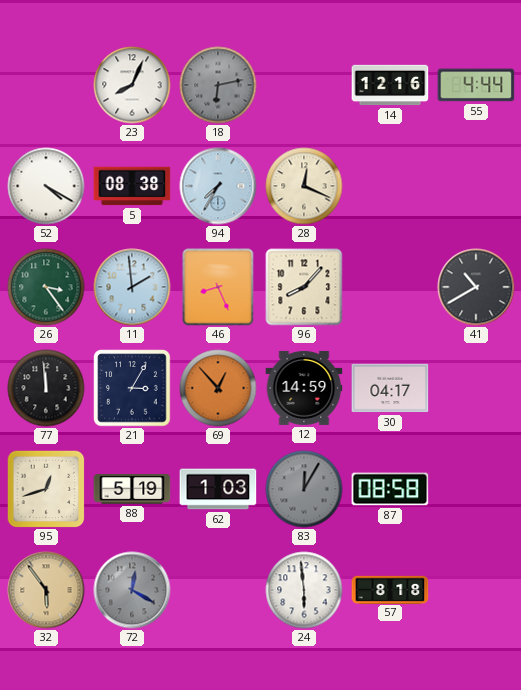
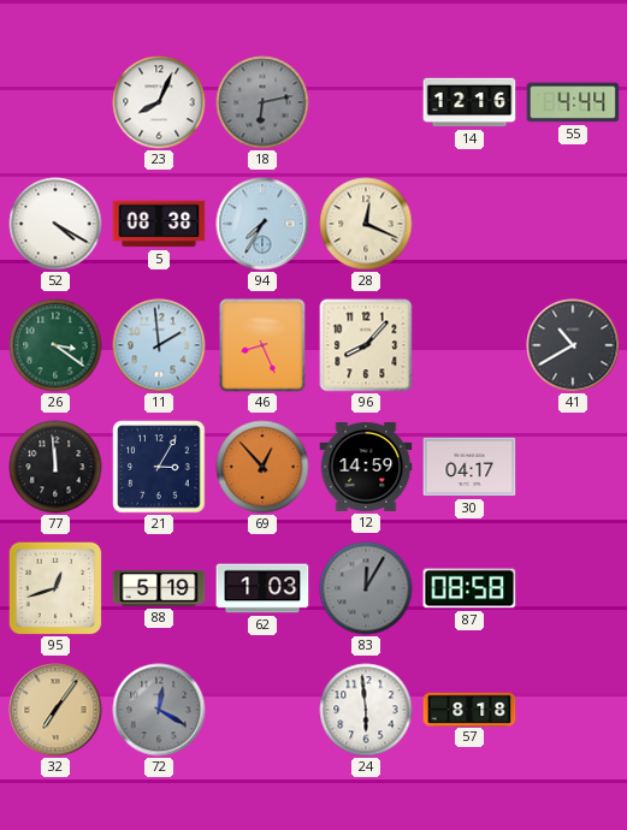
26: 3:24 -> 3:21 (55, 345)
32: 5:54 -> 7:06 (55, 710)
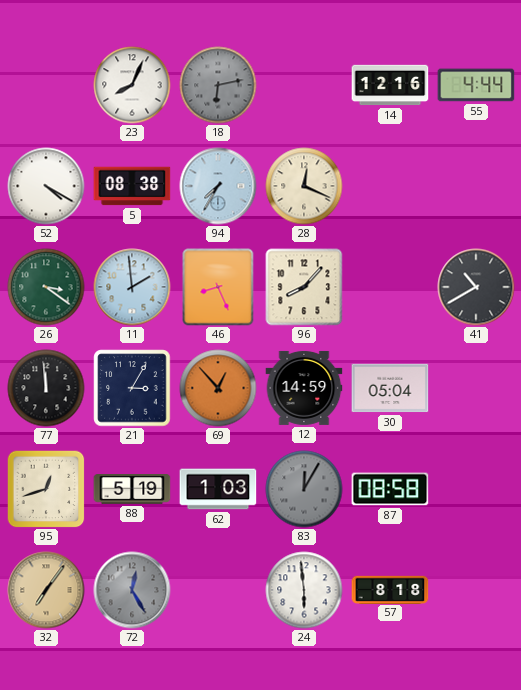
30: 04:17 -> 05:04 (390, 388)
72: 12:20 -> 12:25 (132, 590)
